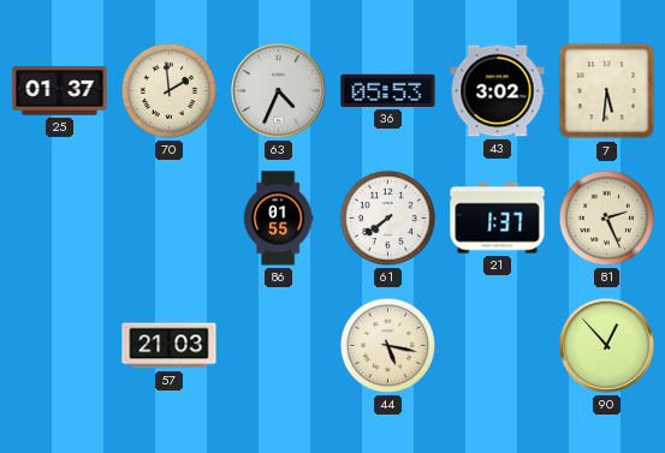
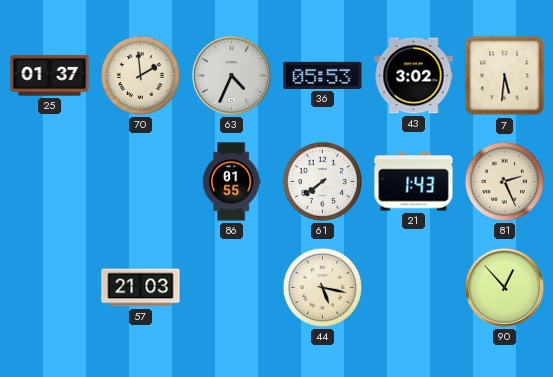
21: 1:37 -> 1:43 (414, 182)
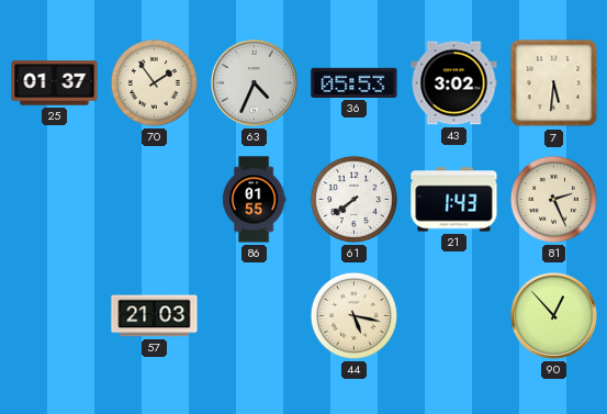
70: 1:59 -> 1:54 (154, 82)
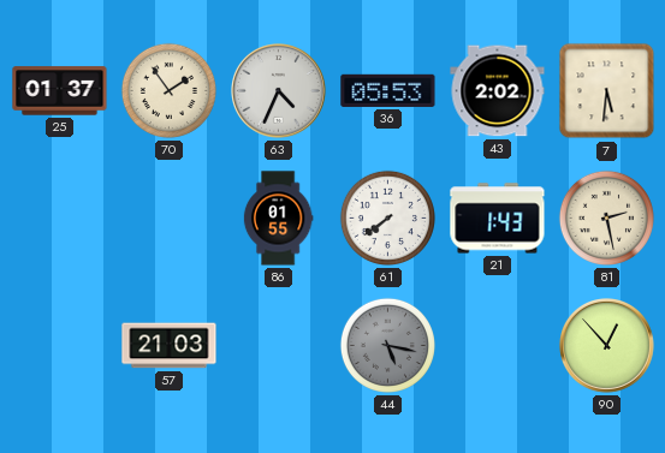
43: 3:02 -> 2:02 (498, 91)
81: 2:26 -> 2:28 (606, 217)
44 dial: cream -> grey (387, 345)
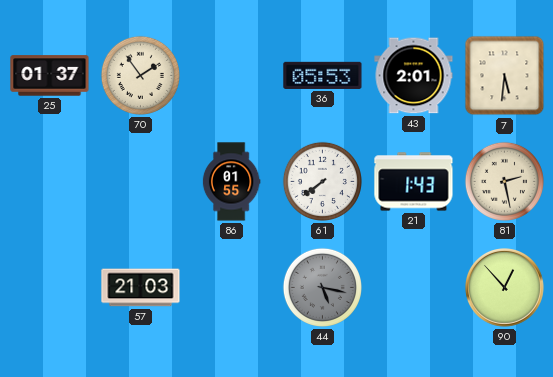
63: 4:34 -> none (279, 91)
43: 2:02 -> 2:01 (414, 76)
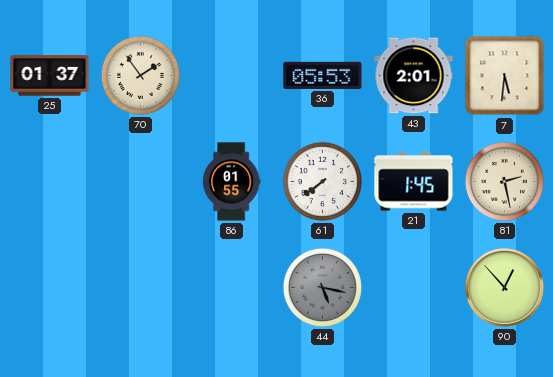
21: 1:43 -> 1:45 (414, 182)
57: 21:03 -> none (141, 288)
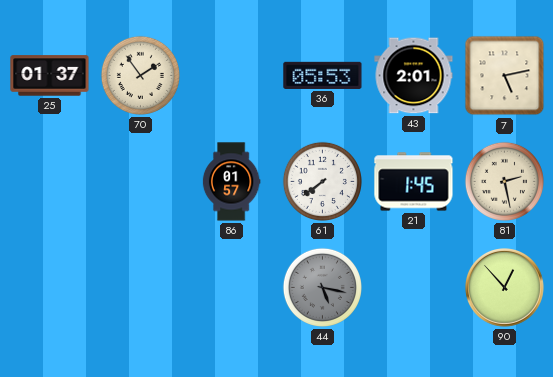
7: 5:31 -> 5:13 (505, 76)
86: 01:55 -> 01:57 (231, 182)
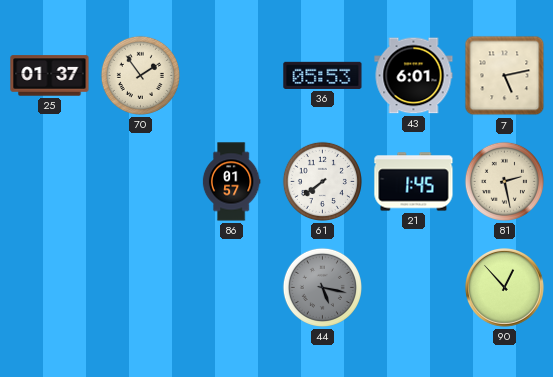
43: 2:01 -> 6:01 (414, 76)
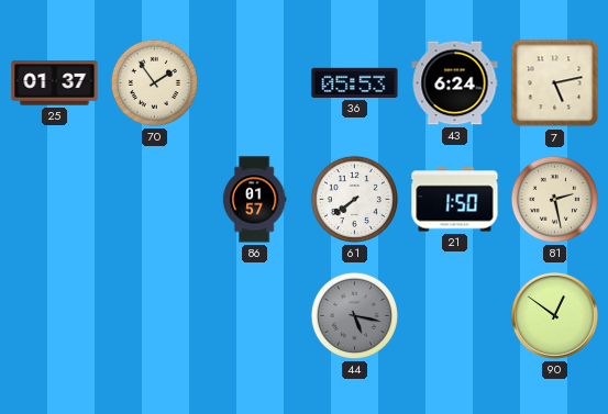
43: 6:01 -> 6:24 (455, 83)
21: 1:45 -> 1:50 (455, 200)
90: 12:53 -> 12:51 (555, 316)
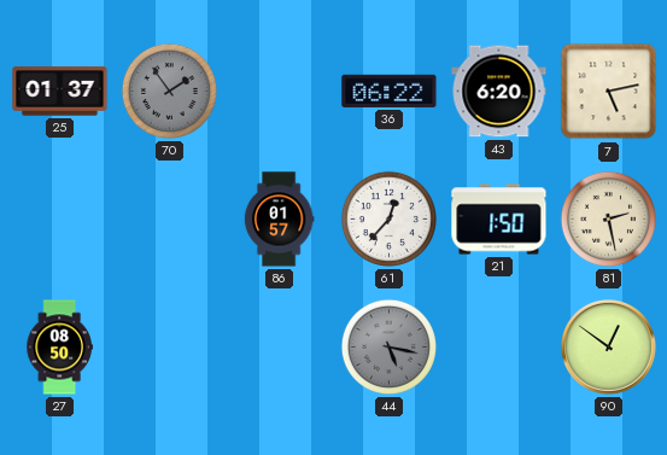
70 dial: cream -> grey (169, 91)
36: 05:53 -> 06:22 (390, 91)
43: 6:24 -> 6:20 (499, 92)
61: 7:39 -> 12:37 (388, 218)
27: none -> 08:50 (59, 348)
